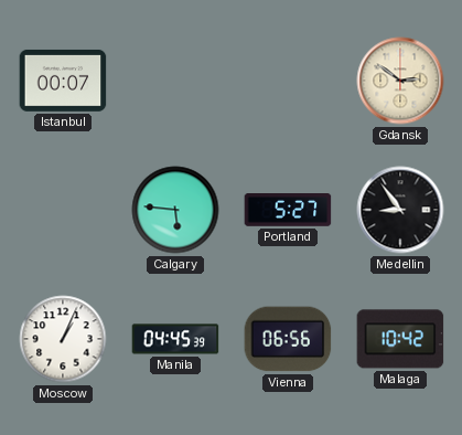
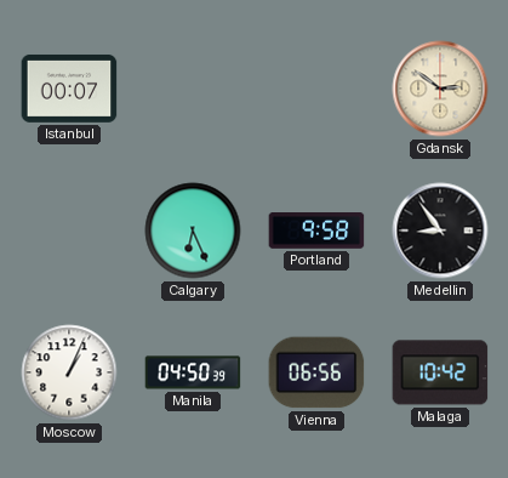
Calgary: 5:46 -> 6:26 (193, 231)
Portland: 5:27 -> 9:58 (316, 232)
Manila: 04:45 -> 04:50 (193, 372)
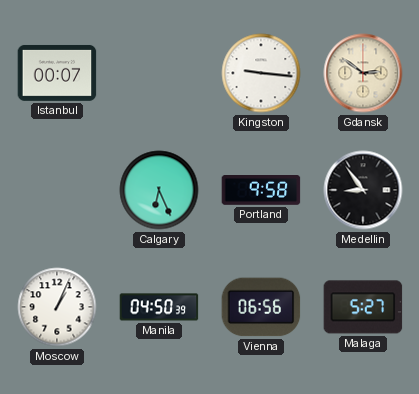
Kingston: none -> 9:16 (261, 73)
Malaga: 10:42 -> 5:27 (363, 307)
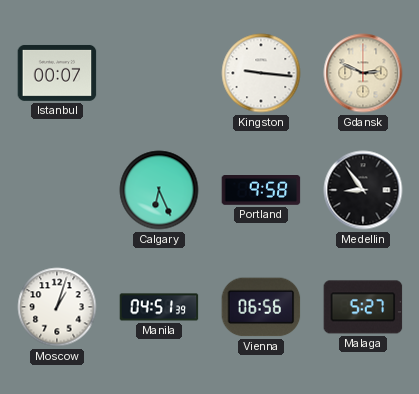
Gdansk: 2:51 -> 2:49 (363, 73)
Moscow: 1:04 -> 1:03 (57, 307)
Manila: 04:50 -> 04:51 (159, 307)
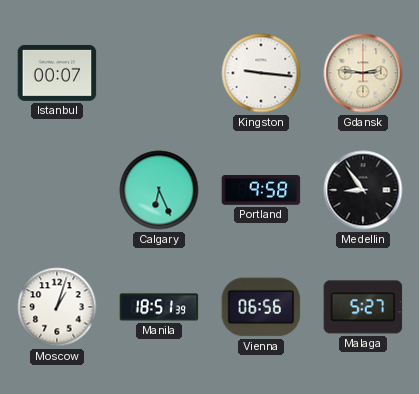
Gdansk: 2:49 -> 2:46 (363, 73)
Manila: 04:51 -> 18:51 (159, 307)
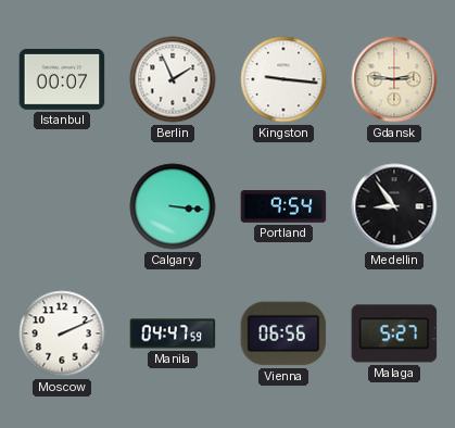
Berlin: none -> 1:56 (173, 79)
Calgary: 6:26 -> 3:16 (173, 206)
Portland: 9:58 -> 9:54 (283, 207)
Moscow: 1:03 -> 2:11 (62, 333)
Manila: 18:51 -> 04:47 (173, 333)
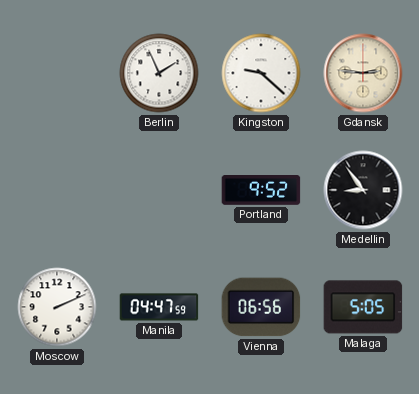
Istanbul: 00:07 -> none (62, 79)
Kingston: 9:16 -> 9:22 (261, 73)
Calgary: 3:16 -> none (173, 206)
Portland: 9:54 -> 9:52 (261, 191)
Malaga: 5:27 -> 5:05 (363, 307)
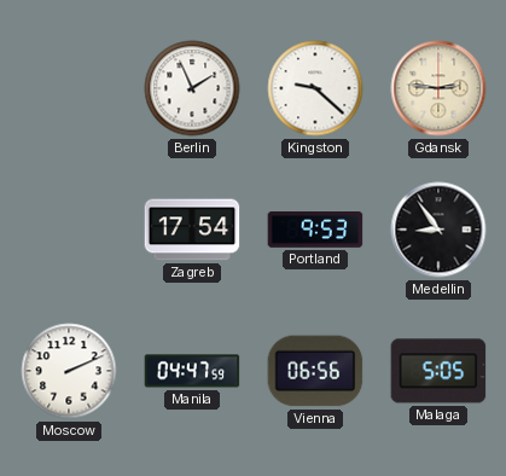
Zagreb: none -> 17:54 (192, 230)
Portland: 9:52 -> 9:53 (315, 231)
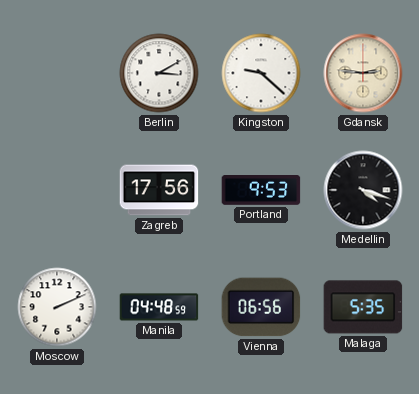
Berlin: 1:56 -> 3:10 (159, 73)
Zagreb: 17:54 -> 17:56 (159, 190)
Medellin: 8:54 -> 4:18 (363, 190)
Manila: 04:47 -> 04:48 (159, 307)
Malaga: 5:05 -> 5:35 (363, 307)
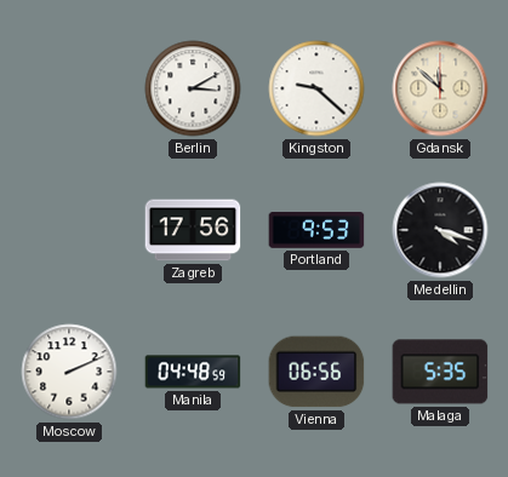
Gdansk: 2:46 -> 11:52 (440, 88)
